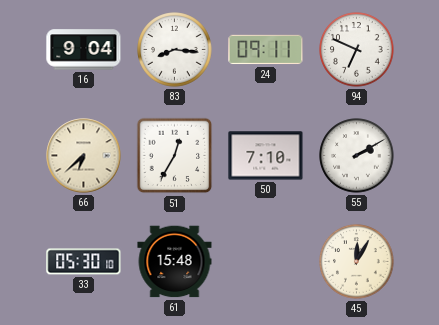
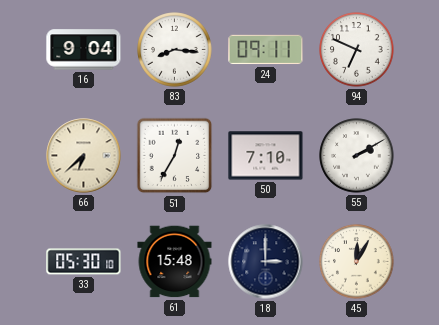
18: none -> 3:00 (266, 262)
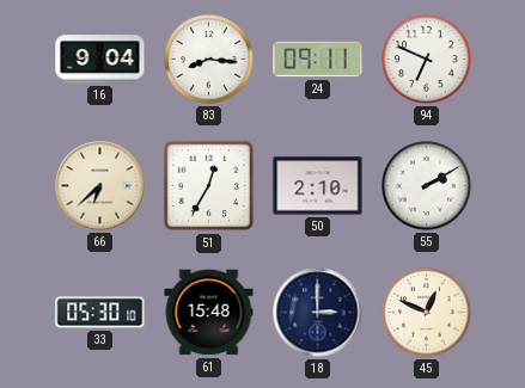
50: 7:10 -> 2:10 (318, 186)
45: 12:05 -> 12:49 (427, 313)
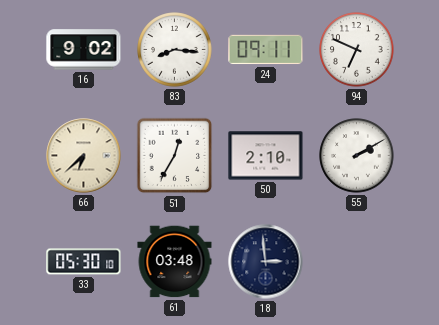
16: 9:04 -> 9:02 (84, 50)
61: 15:48 -> 03:48 (175, 262)
18: 3:00 -> 2:59 (266, 262)
45: 12:49 -> none (427, 313)
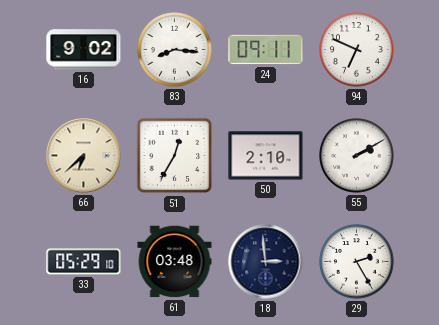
33: 05:30 -> 05:29 (84, 262)
29: none -> 2:25 (357, 262)
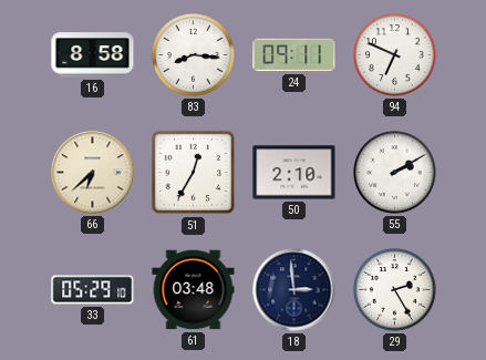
16: 9:02 -> 8:58 (93, 55)
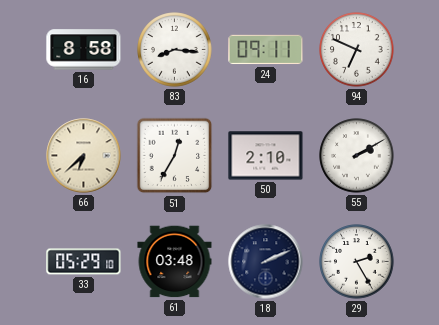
18: 2:59 -> 2:11 (266, 262)
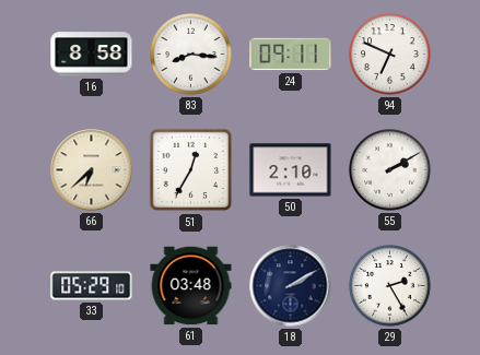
18: 2:11 -> 2:10 (291, 286)
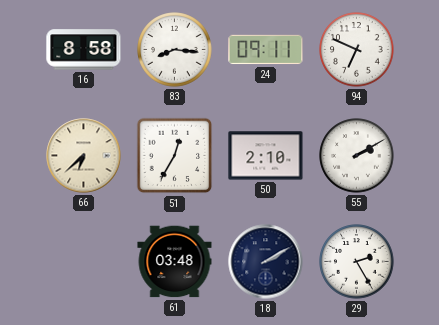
33: 05:29 -> none (92, 286)
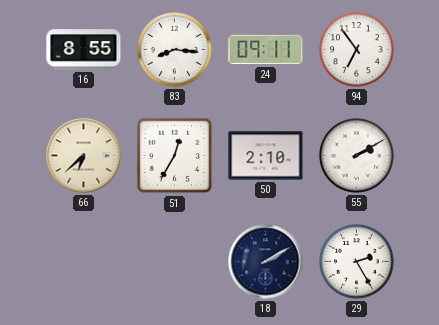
16: 8:58 -> 8:55 (84, 50)
94: 6:49 -> 6:54 (357, 50)
61: 03:48 -> none (175, 262)
